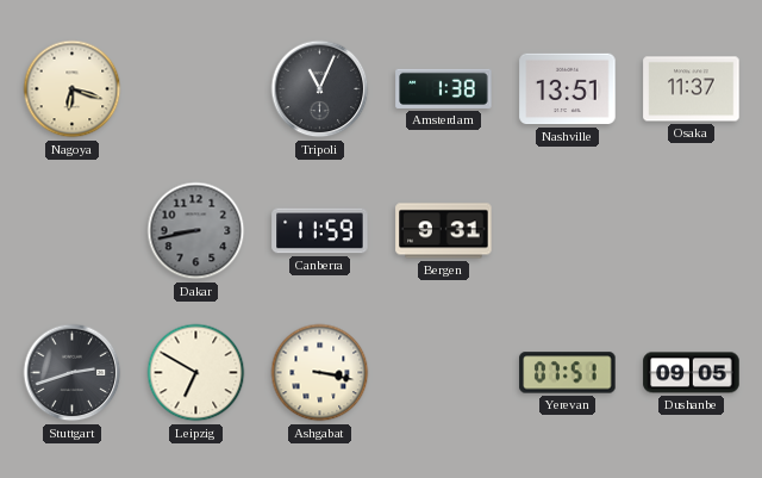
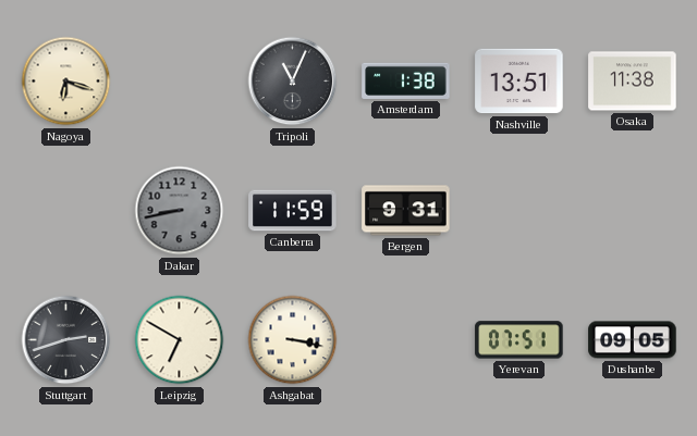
Osaka: 11:37 -> 11:38 (633, 82)
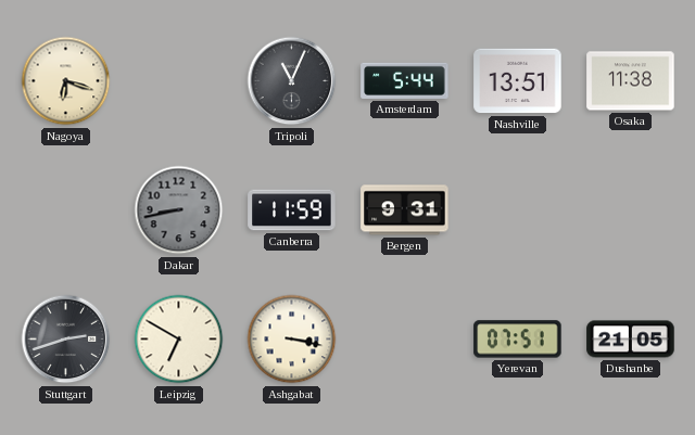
Amsterdam: 1:38 -> 5:44 (405, 80)
Dushanbe: 09:05 -> 21:05 (631, 340)
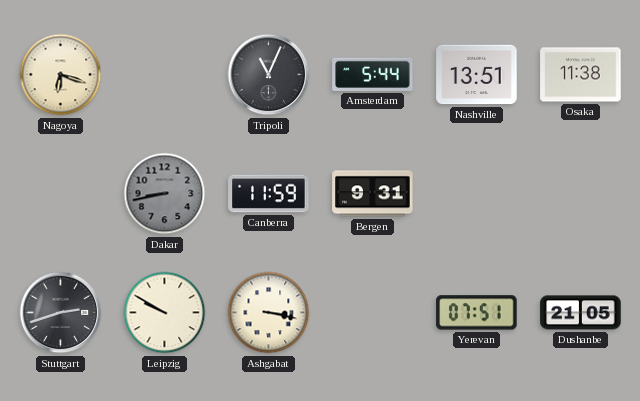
Leipzig: 6:50 -> 9:50 (165, 313)
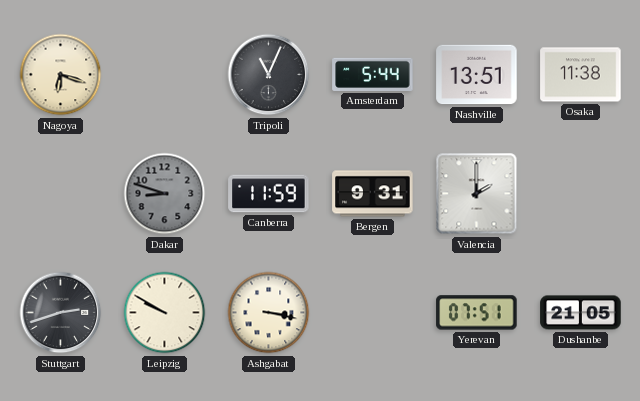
Dakar: 8:43 -> 8:48 (165, 194)
Valencia: none -> 2:00 (477, 194)
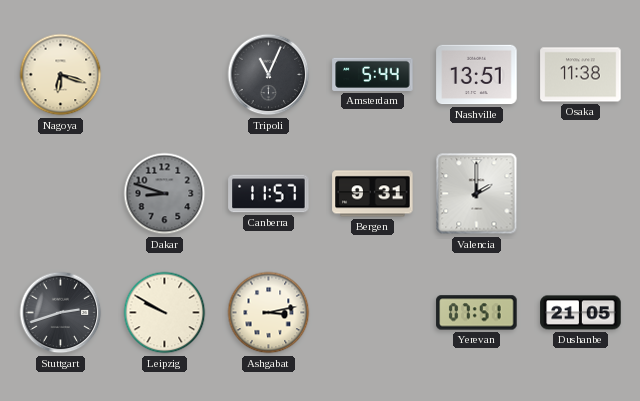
Canberra: 11:59 -> 11:57 (269, 194)
Ashgabat: 3:17 -> 3:13 (269, 313)
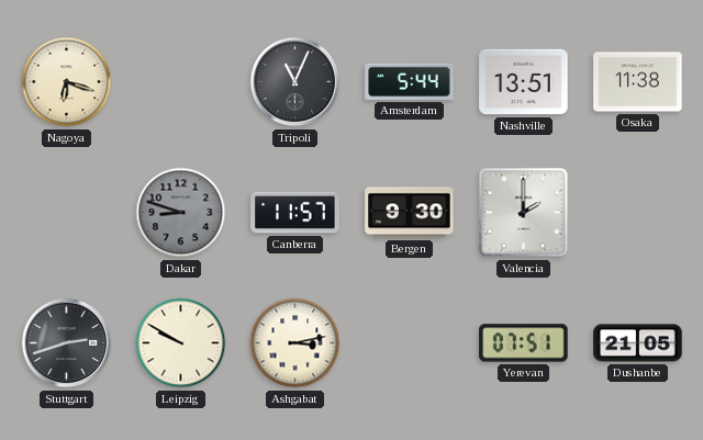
Bergen: 9:31 -> 9:30 (410, 213)
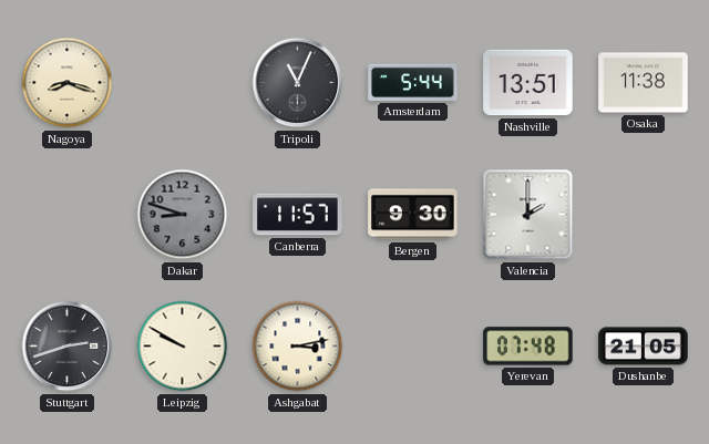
Nagoya: 6:18 -> 8:18 (68, 83)
Yerevan: 07:51 -> 07:48 (528, 347)
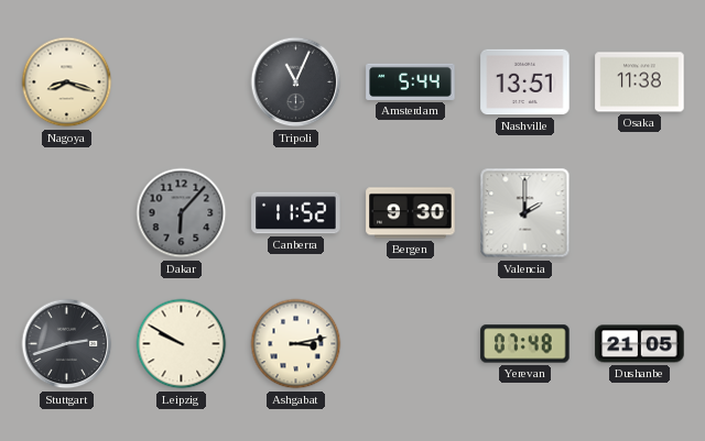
Dakar: 8:48 -> 6:07 (182, 213)
Canberra: 11:57 -> 11:52 (296, 213)
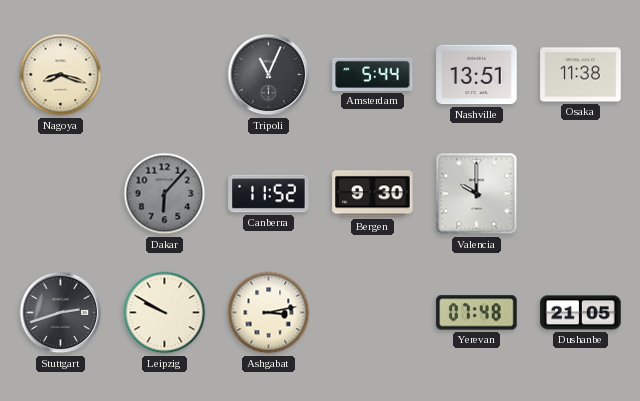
Valencia: 2:00 -> 10:00 (477, 194)
